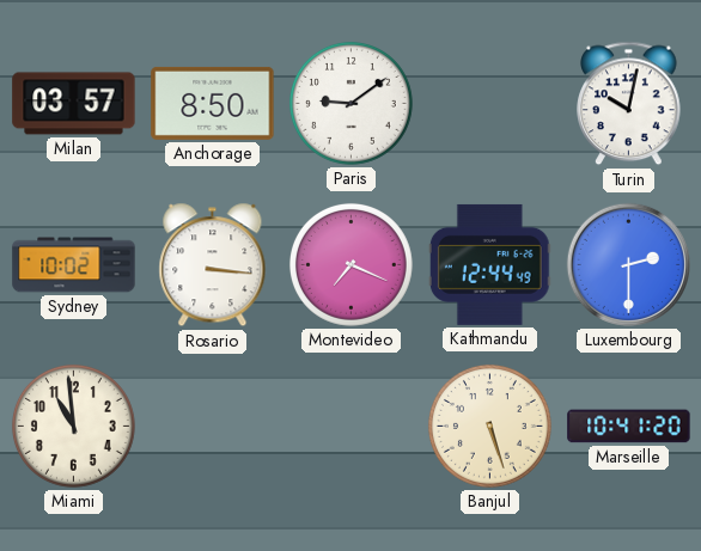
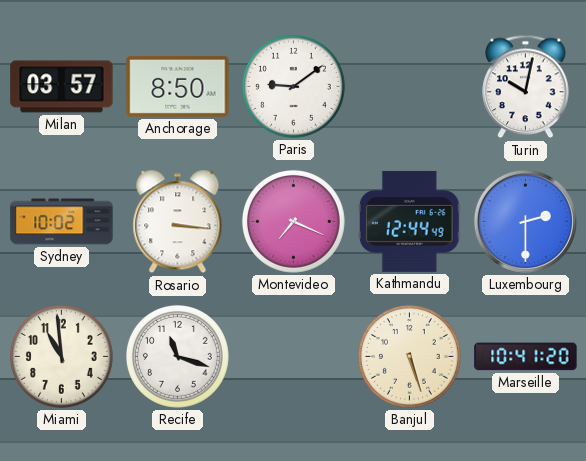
Recife: none -> 11:18 (177, 356)
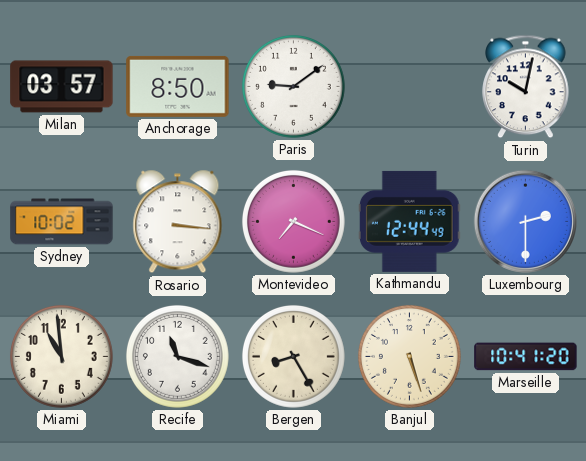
Bergen: none -> 8:25 (293, 356)
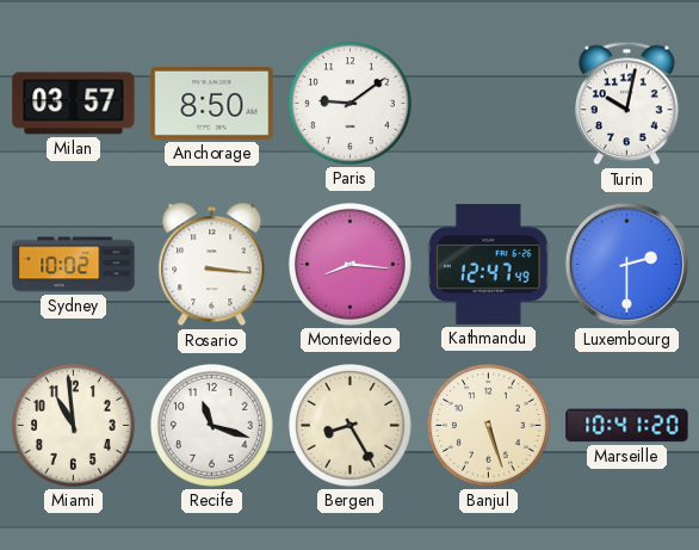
Montevideo: 7:19 -> 8:16 (349, 264)
Kathmandu: 12:44 -> 12:47 (488, 264)
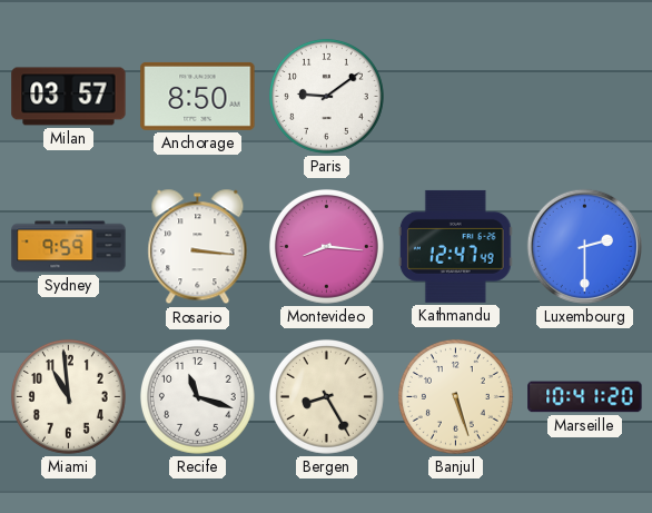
Turin: 10:02 -> none (627, 104)
Sydney: 10:02 -> 9:59 (69, 247)
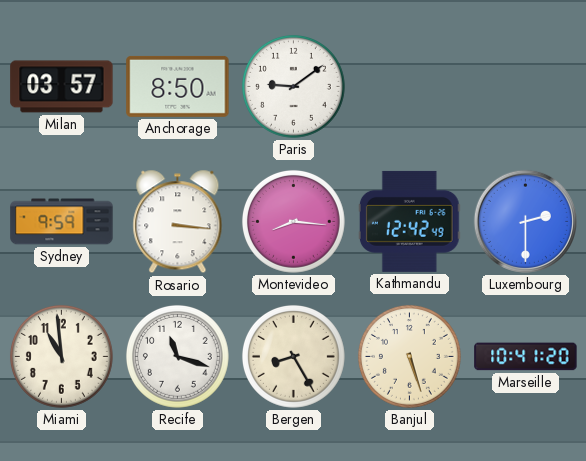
Kathmandu: 12:47 -> 12:42 (409, 221)
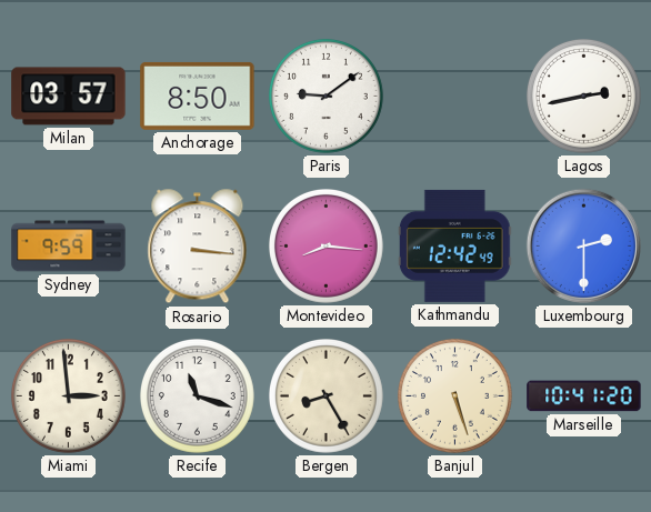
Lagos: none -> 2:43 (583, 96)
Miami: 10:59 -> 2:59 (68, 395)
